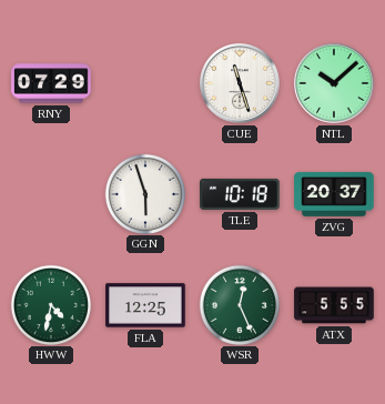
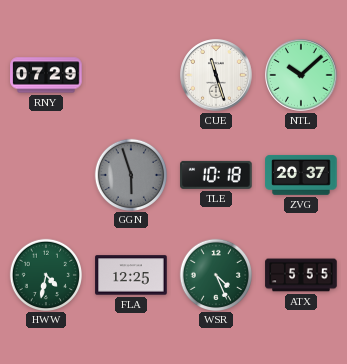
GGN dial: white -> grey (130, 174)
WSR: 12:26 -> 4:26 (215, 274)
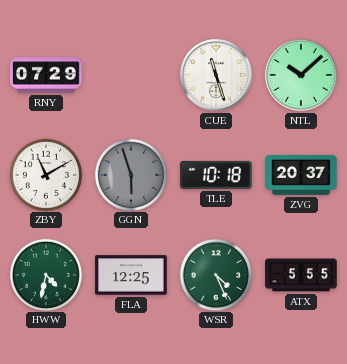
ZBY: none -> 11:10 (45, 174)
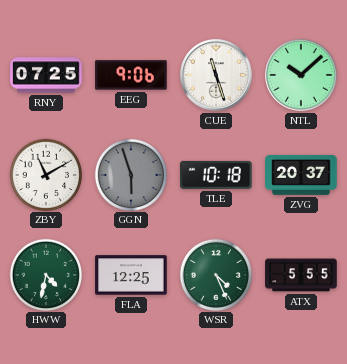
RNY: 07:29 -> 07:25 (46, 75)
EEG: none -> 9:06 (131, 75)
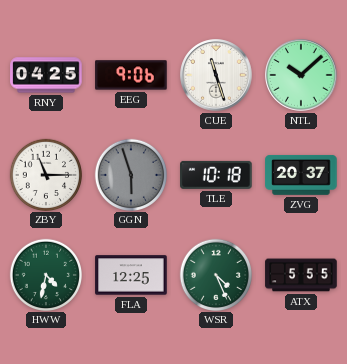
RNY: 07:25 -> 04:25 (46, 75)
ZBY: 11:10 -> 11:15 (45, 174)
